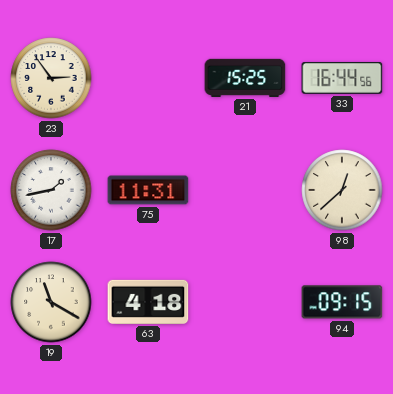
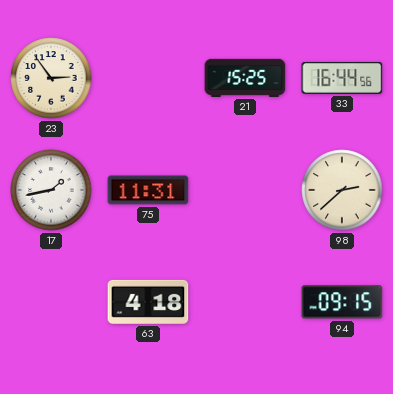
98: 12:38 -> 2:38 (342, 190)
19: 11:20 -> none (51, 302)
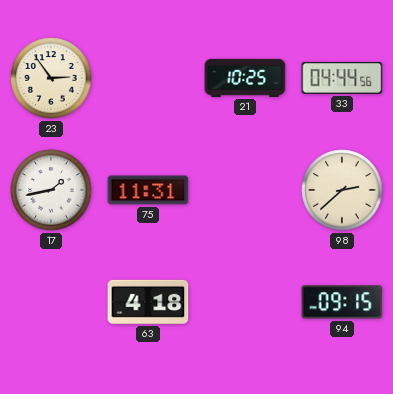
21: 15:25 -> 10:25 (245, 78)
33: 16:44 -> 04:44 (342, 78)
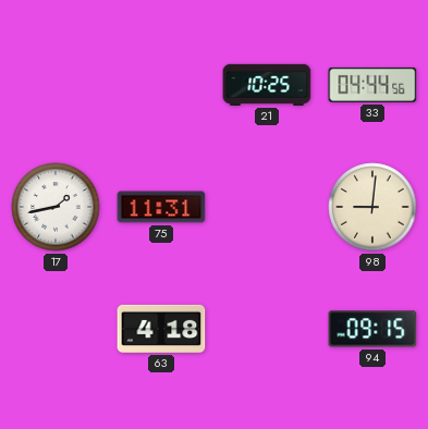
23: 2:54 -> none (51, 78)
98: 2:38 -> 9:01 (372, 207)
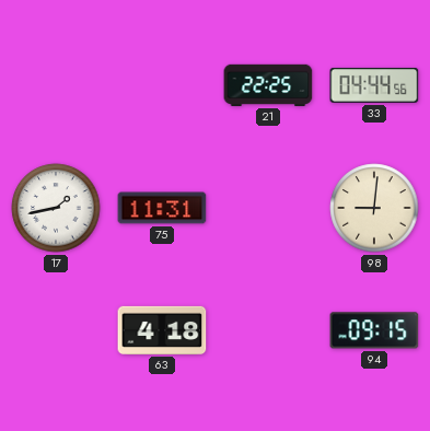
21: 10:25 -> 22:25 (268, 85)
